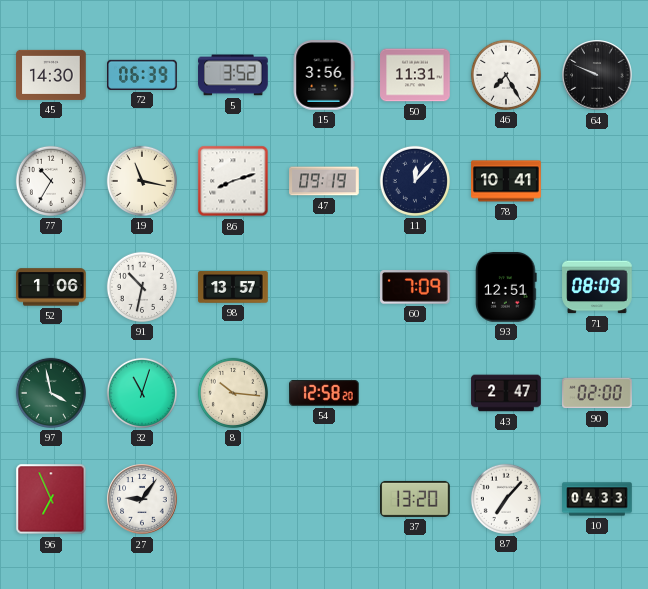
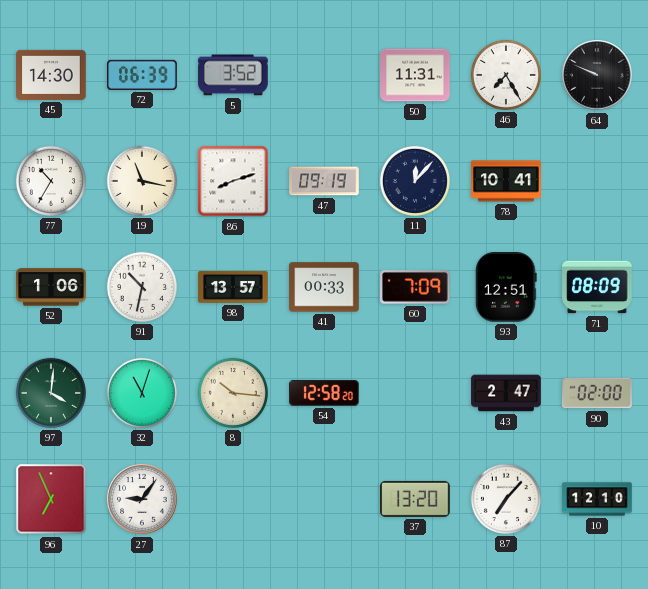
15: 3:56 -> none (324, 75)
41: none -> 00:33 (324, 287)
97: 3:58 -> 4:01 (51, 393)
10: 04:33 -> 12:10 (597, 499)
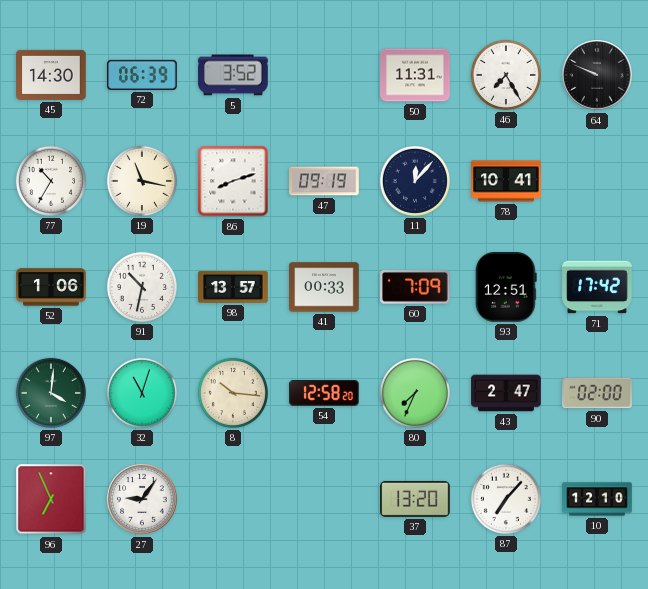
71: 08:09 -> 17:42 (597, 287)
80: none -> 7:34 (415, 393)
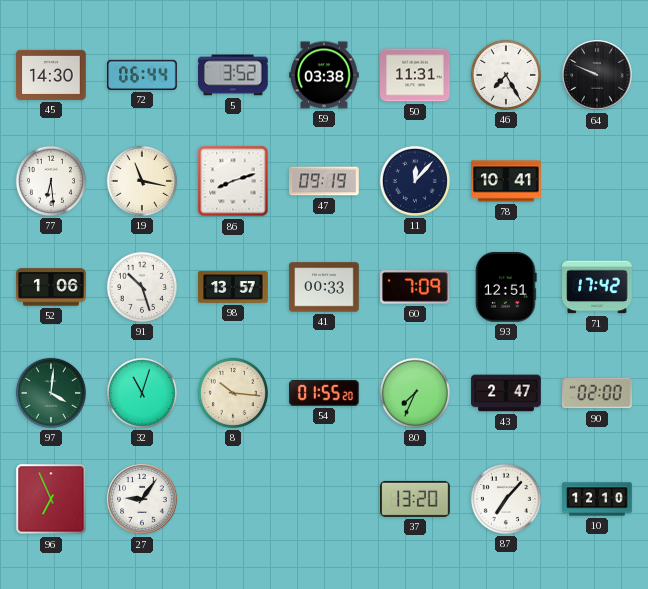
72: 06:39 -> 06:44 (142, 75)
59: none -> 03:38 (324, 75)
77: 10:35 -> 6:29 (51, 181)
91: 10:32 -> 10:27 (142, 287)
54: 12:58 -> 01:55 (324, 393)
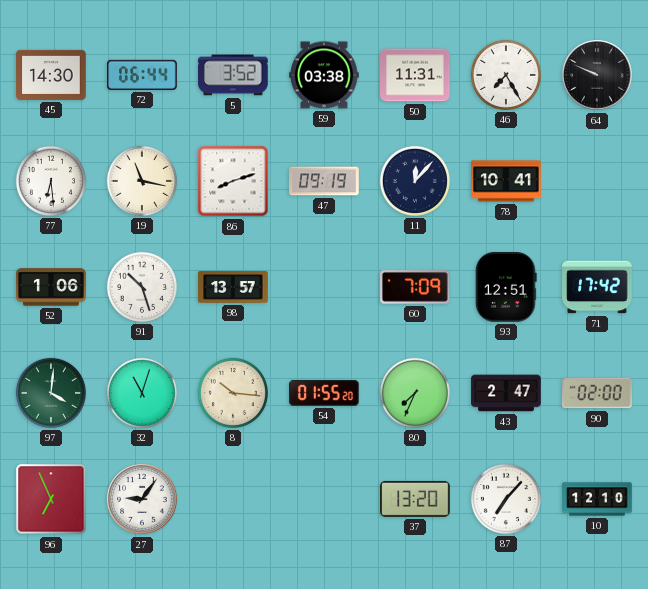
41: 00:33 -> none (324, 287)
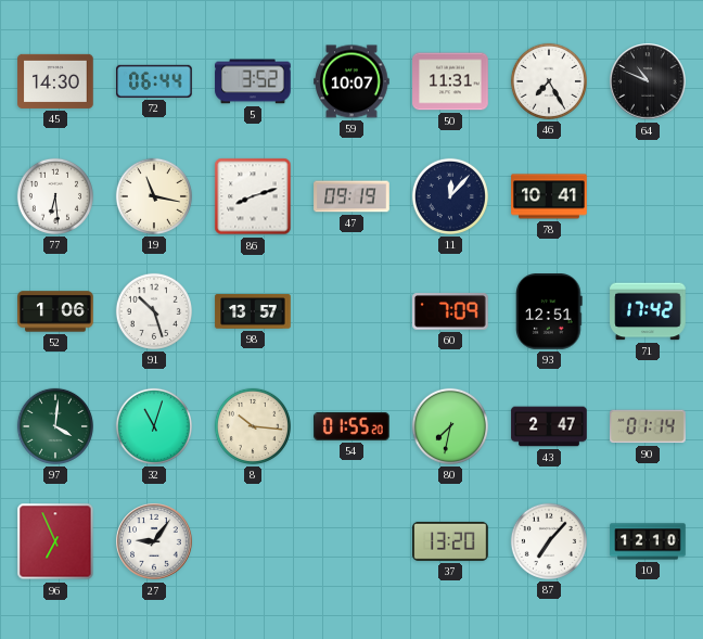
59: 03:38 -> 10:07 (351, 81)
64: 9:49 -> 10:49 (648, 81)
80: 7:34 -> 7:32 (450, 426)
90: 02:00 -> 01:14 (648, 426)
